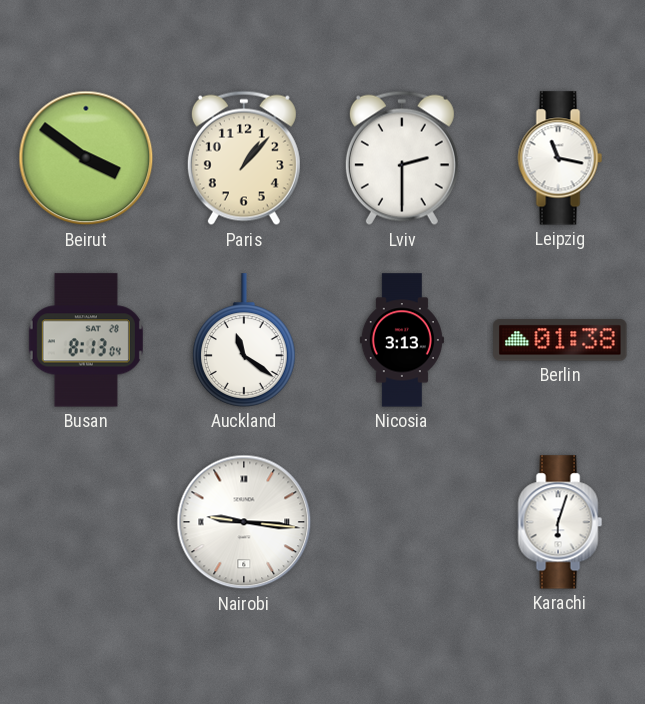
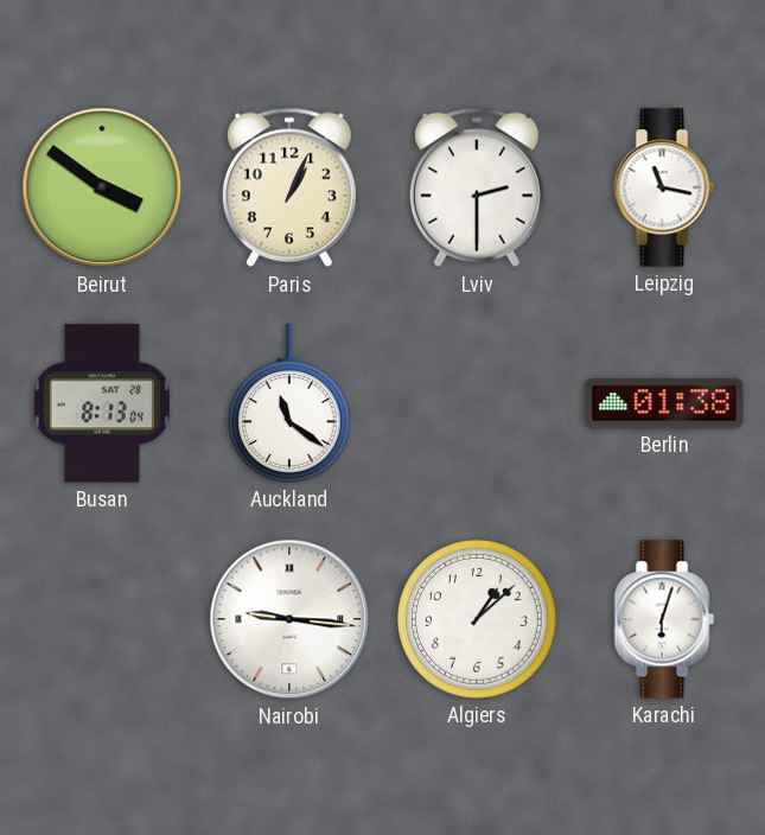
Paris: 1:07 -> 1:04 (289, 187)
Nicosia: 3:13 -> none (402, 340)
Algiers: none -> 1:08 (478, 620)
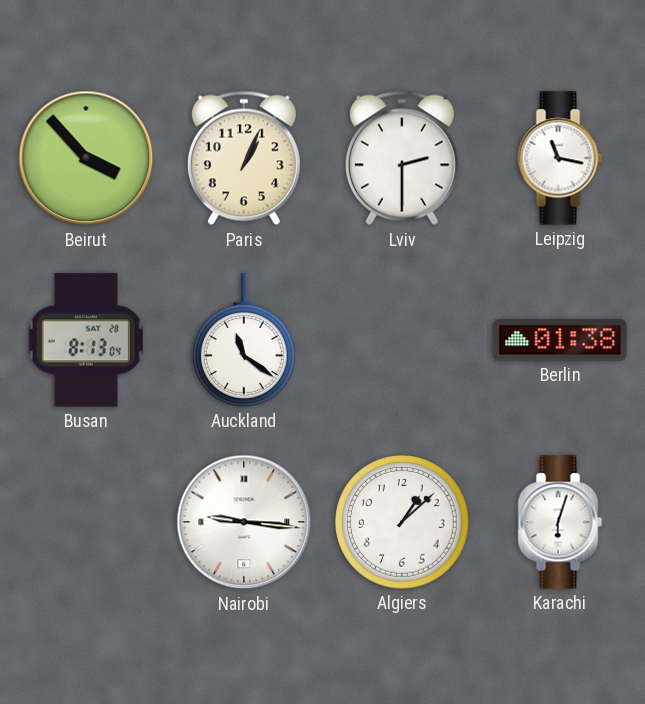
Beirut: 3:51 -> 3:53 (86, 158)
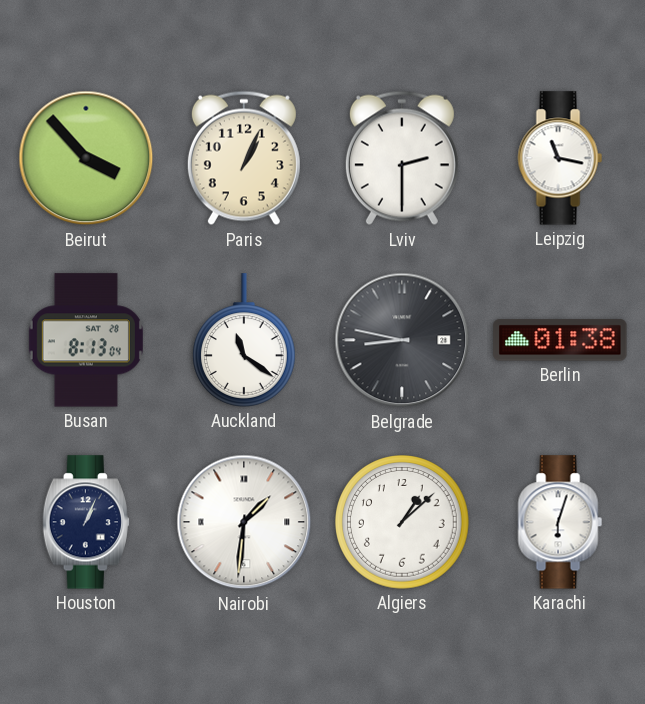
Belgrade: none -> 8:47 (402, 340)
Houston: none -> 1:04 (86, 522)
Nairobi: 9:16 -> 1:31 (244, 522)
